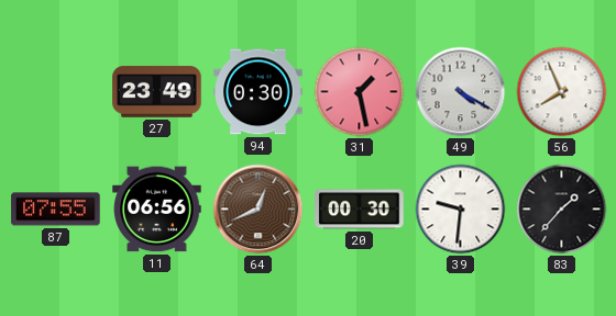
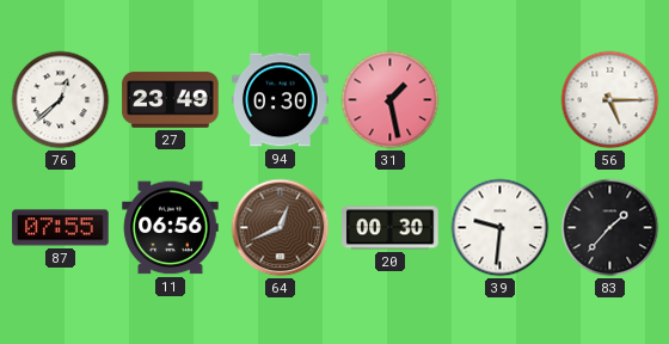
76: none -> 12:38 (61, 100)
49: 4:20 -> none (461, 92)
56: 7:56 -> 5:15 (610, 100)
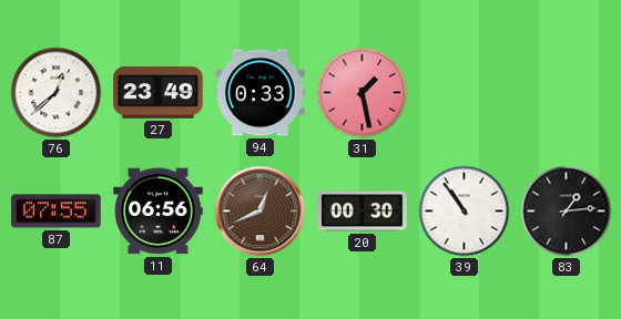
94: 0:30 -> 0:33 (261, 93)
56: 5:15 -> none (610, 100)
39: 9:31 -> 10:54 (465, 212)
83: 1:37 -> 1:14 (567, 212)
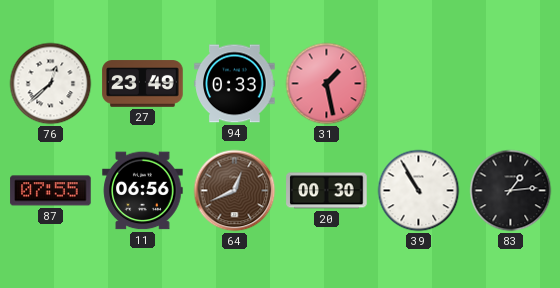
39: 10:54 -> 10:55 (419, 191)
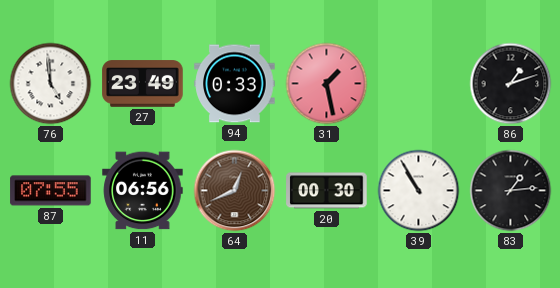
76: 12:38 -> 4:59 (51, 84)
86: none -> 1:12 (511, 84)
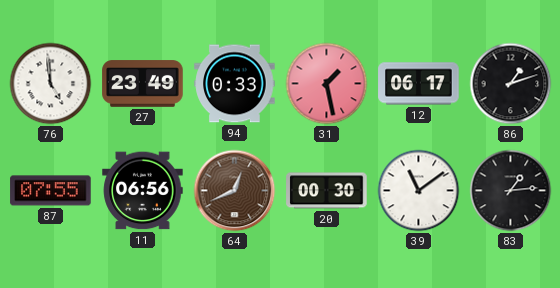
12: none -> 06:17 (419, 84)
39: 10:55 -> 11:09 (419, 191)
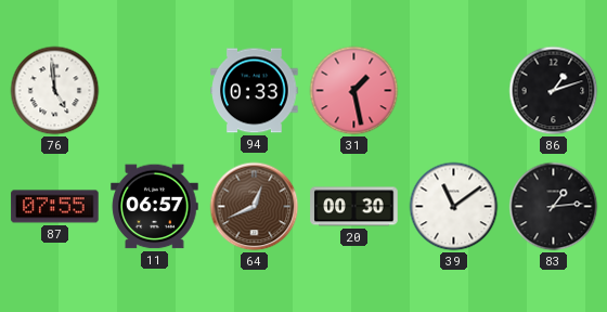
27: 23:49 -> none (143, 84)
12: 06:17 -> none (419, 84)
11: 06:56 -> 06:57 (155, 207)
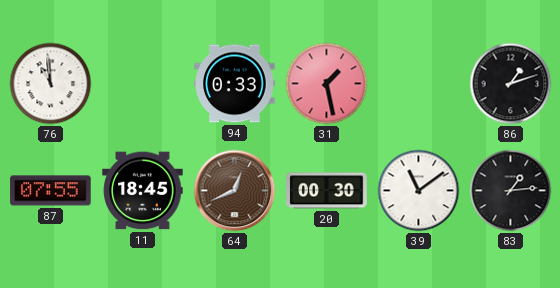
76: 4:59 -> 10:59 (51, 84)
11: 06:57 -> 18:45 (143, 191)
